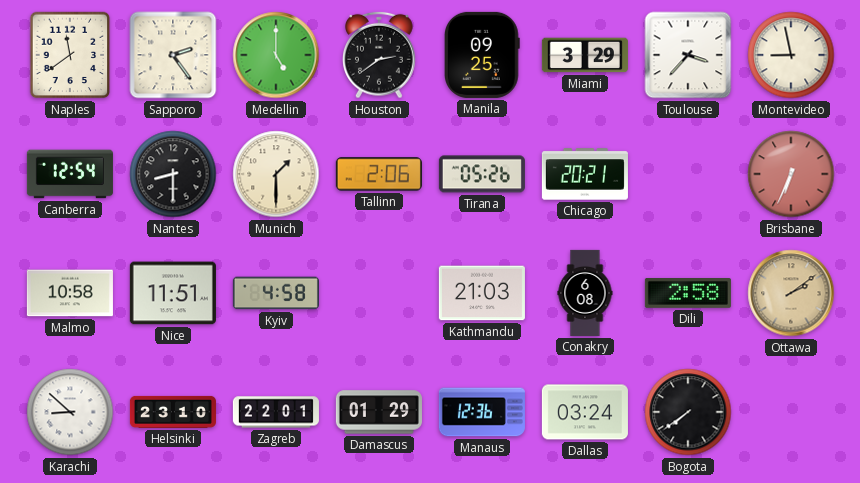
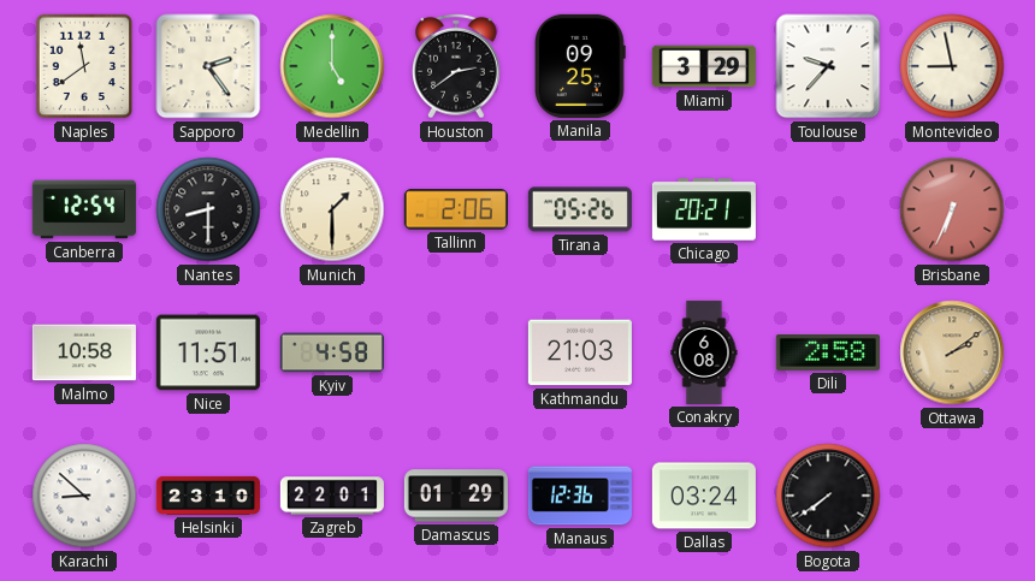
Toulouse: 3:37 -> 9:37 (828, 66)
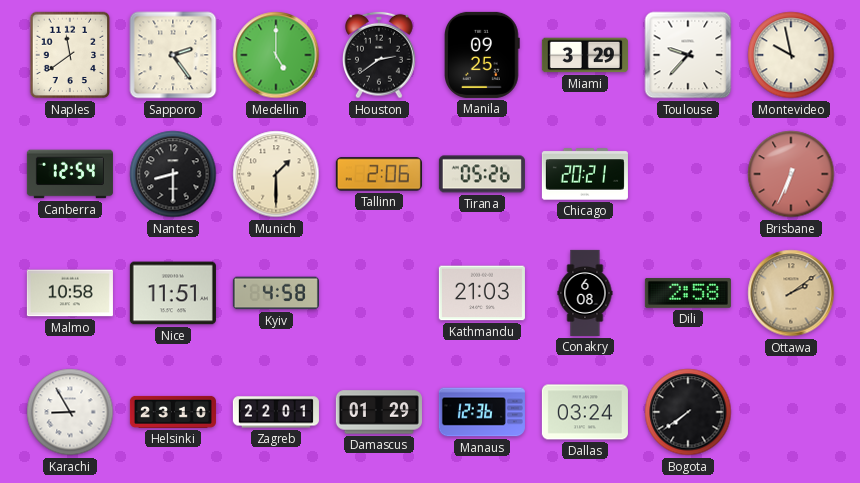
Montevideo: 8:58 -> 9:58 (791, 55)
Karachi: 8:52 -> 8:55 (70, 412)
